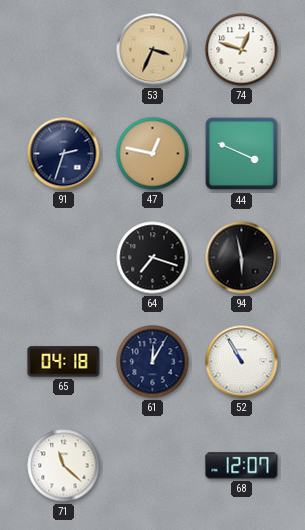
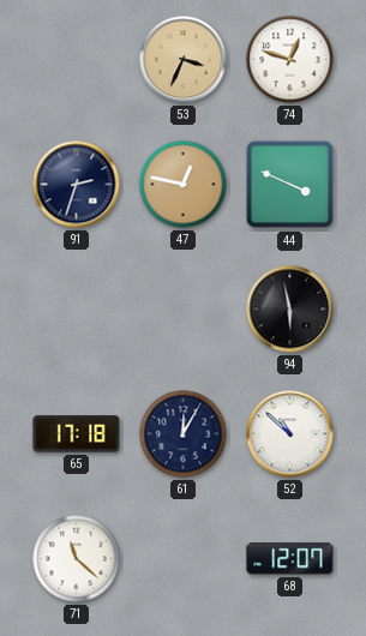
64: 7:18 -> none (153, 258)
65: 04:18 -> 17:18 (77, 434)
52: 10:55 -> 10:52 (290, 434)
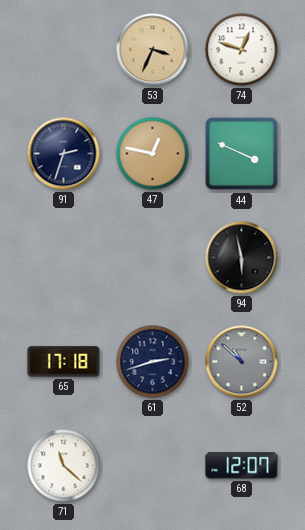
61: 12:05 -> 2:42 (153, 362)
52 dial: white -> grey (242, 362)
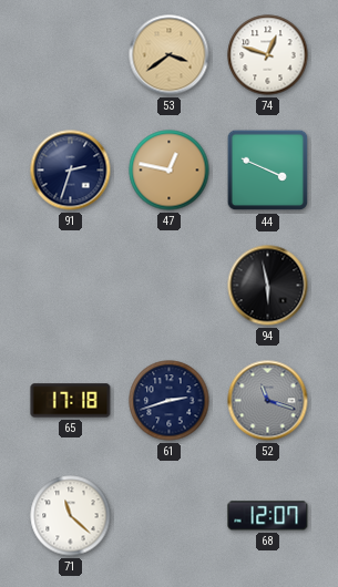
53: 3:34 -> 3:39 (170, 55)
52: 10:52 -> 11:18 (268, 401)
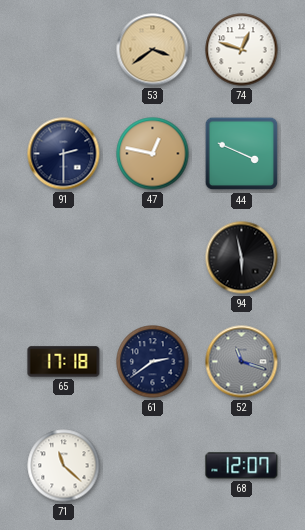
91: 2:33 -> 2:30 (64, 154)
61: 2:42 -> 2:39 (153, 362)
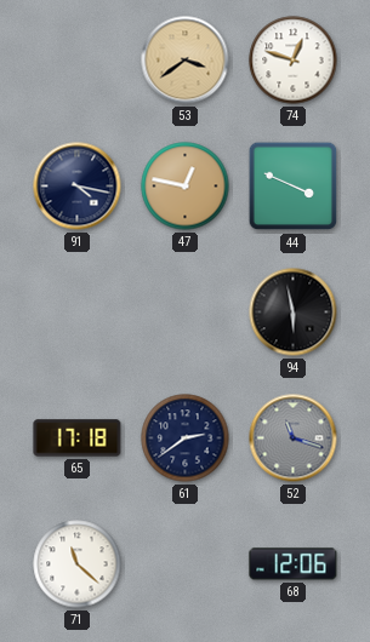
91: 2:30 -> 4:17 (78, 187)
68: 12:07 -> 12:06 (294, 564)
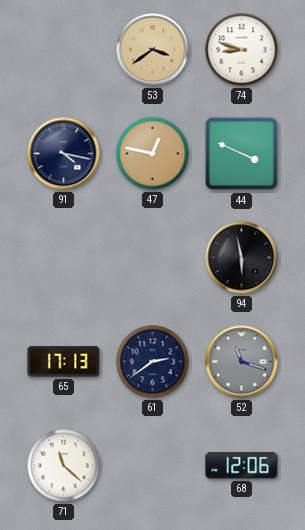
74: 12:48 -> 8:48 (242, 50)
65: 17:18 -> 17:13 (64, 362)
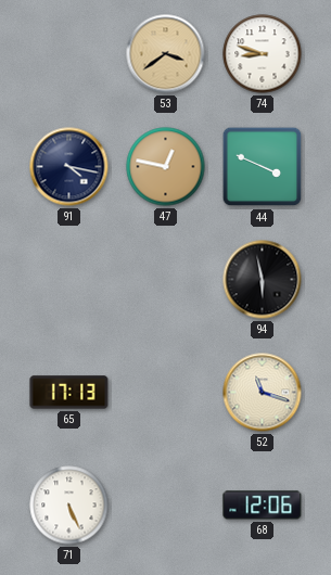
61: 2:39 -> none (153, 362)
52 dial: grey -> cream (263, 393)
71: 11:22 -> 5:26 (69, 506)
